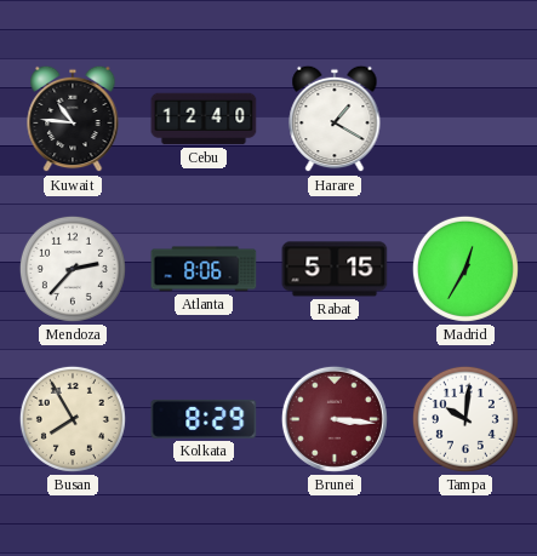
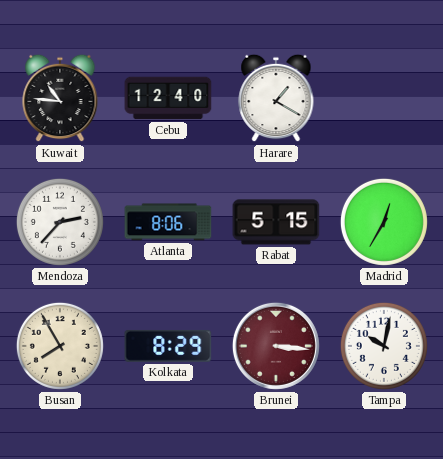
Tampa: 10:01 -> 10:02 (384, 346)
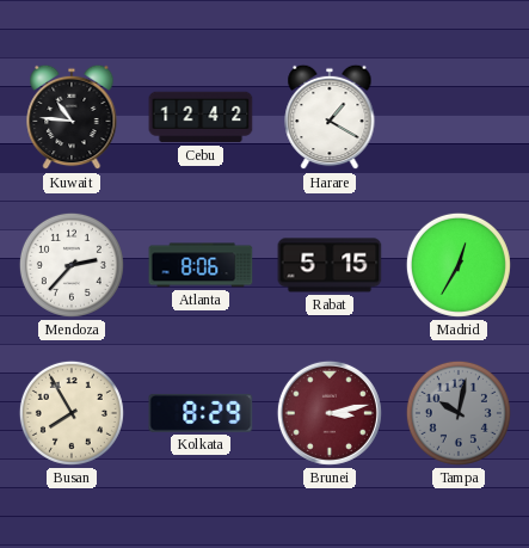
Cebu: 12:40 -> 12:42 (201, 117)
Brunei: 3:16 -> 3:13 (330, 413)
Tampa dial: white -> grey (459, 413)
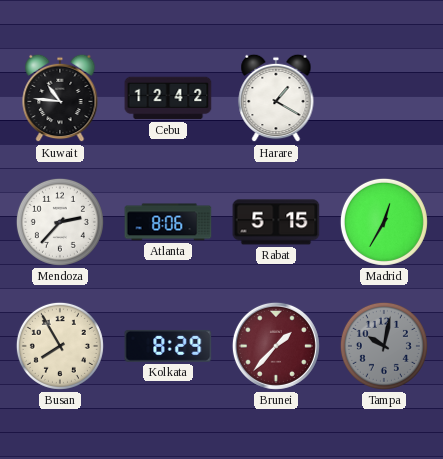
Brunei: 3:13 -> 1:37 (276, 346)
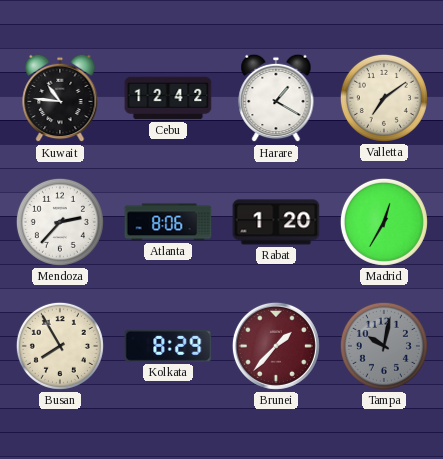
Valletta: none -> 7:09 (384, 98)
Rabat: 5:15 -> 1:20 (276, 222)
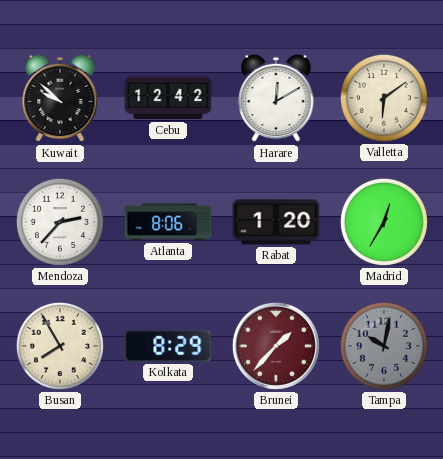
Kuwait: 10:46 -> 9:52 (60, 98)
Harare: 1:20 -> 12:10 (276, 98)
Valletta: 7:09 -> 6:09 (384, 98)
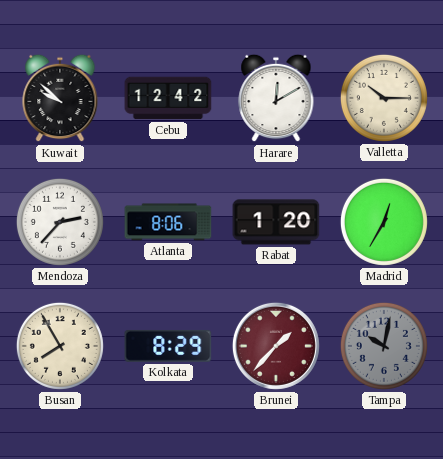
Valletta: 6:09 -> 10:15 (384, 98)
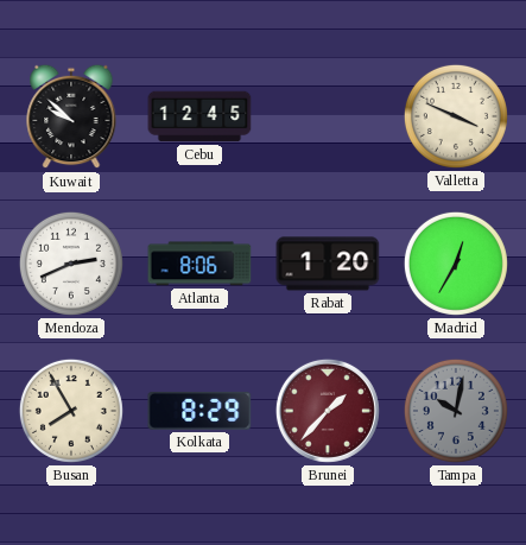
Cebu: 12:42 -> 12:45 (199, 116)
Harare: 12:10 -> none (276, 98)
Valletta: 10:15 -> 3:49 (456, 116)
Mendoza: 2:37 -> 2:41 (71, 264)
